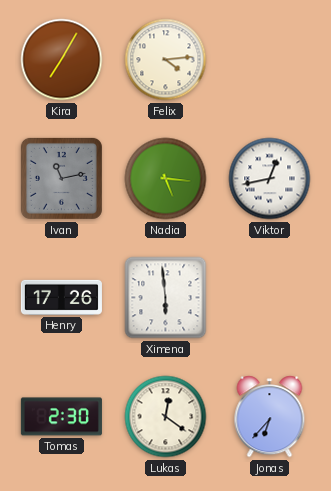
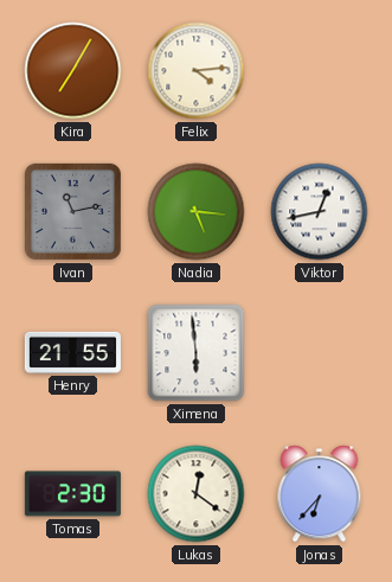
Henry: 17:26 -> 21:55 (72, 352)
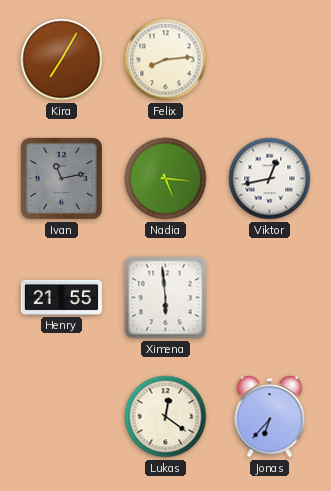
Felix: 4:14 -> 8:14 (166, 60)
Tomas: 2:30 -> none (72, 494)
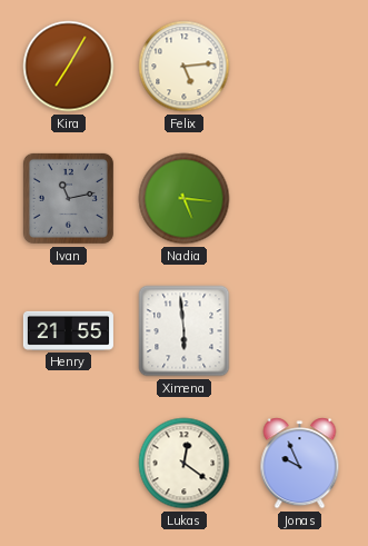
Felix: 8:14 -> 5:14 (185, 67)
Viktor: 12:43 -> none (270, 179)
Jonas: 6:37 -> 9:56 (300, 464)
